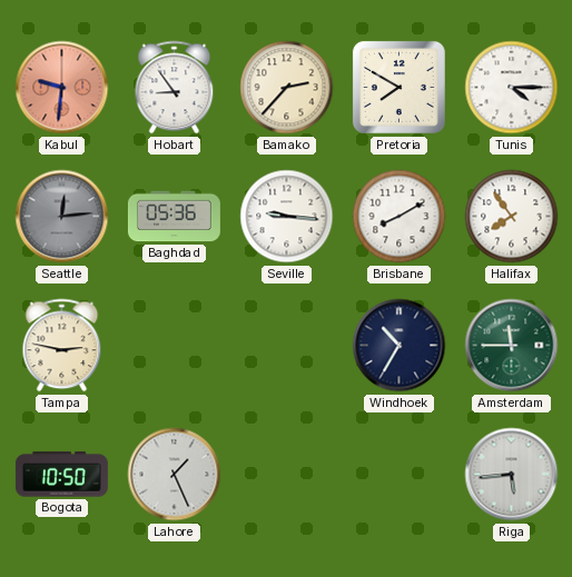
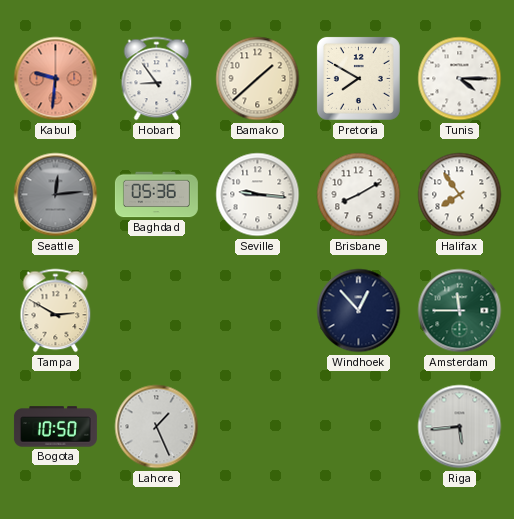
Bamako: 2:37 -> 1:38 (258, 79)
Tampa: 2:47 -> 2:50 (56, 311)
Windhoek: 10:35 -> 12:53 (359, 311)
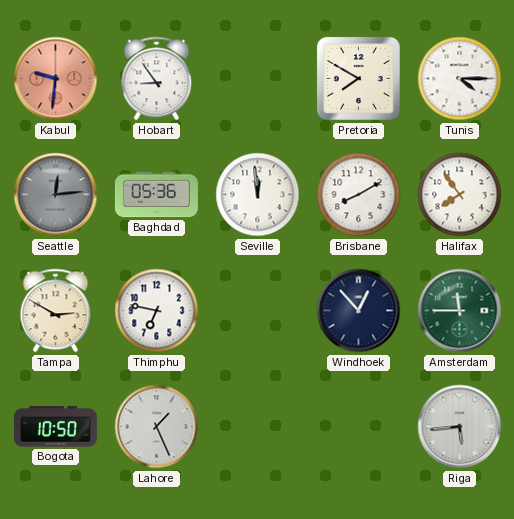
Bamako: 1:38 -> none (258, 79)
Seville: 9:16 -> 11:59 (258, 195)
Thimphu: none -> 6:47 (157, 311)
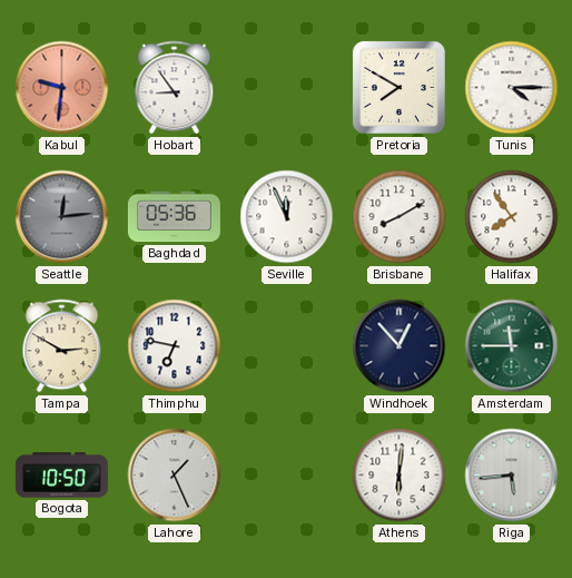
Seville: 11:59 -> 11:56 (287, 217)
Athens: none -> 6:01 (400, 476)
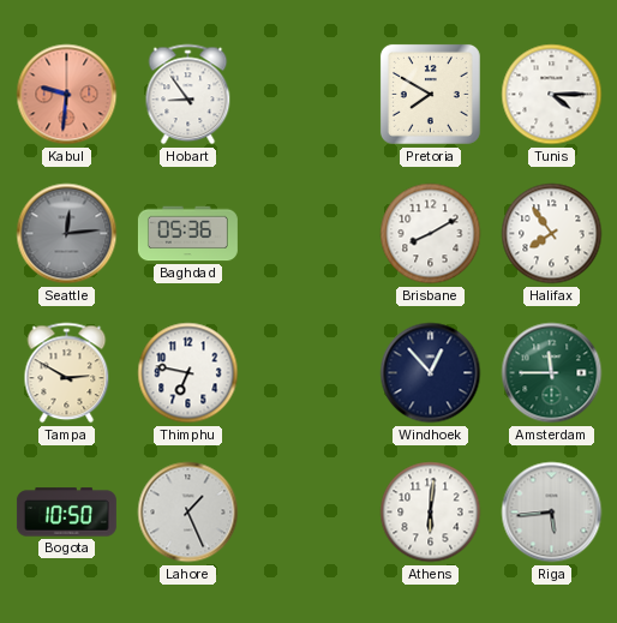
Seville: 11:56 -> none (287, 217)
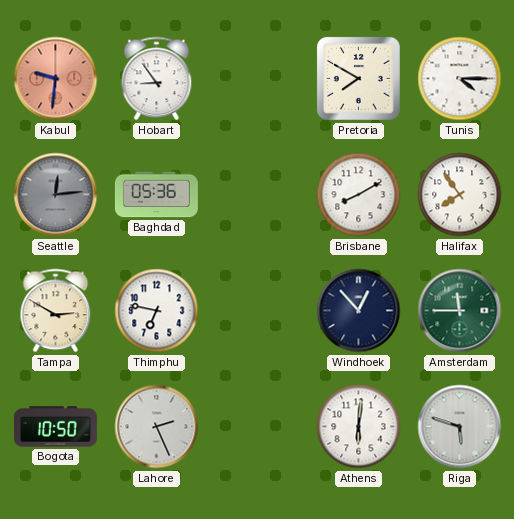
Lahore: 1:26 -> 2:26 (157, 427)
Riga: 5:44 -> 5:48 (460, 427)
